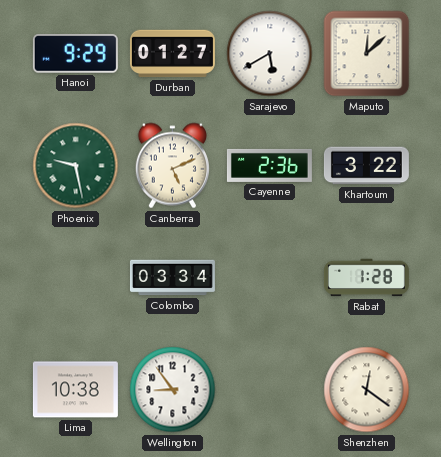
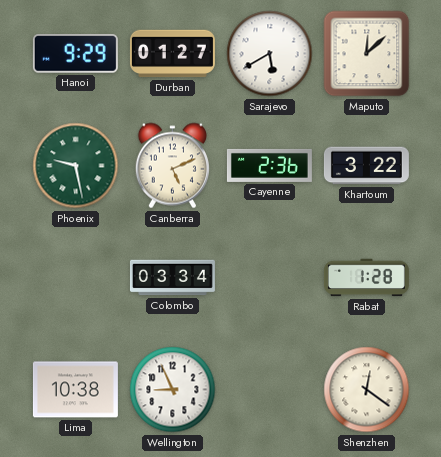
Wellington: 8:54 -> 8:56 (173, 390)
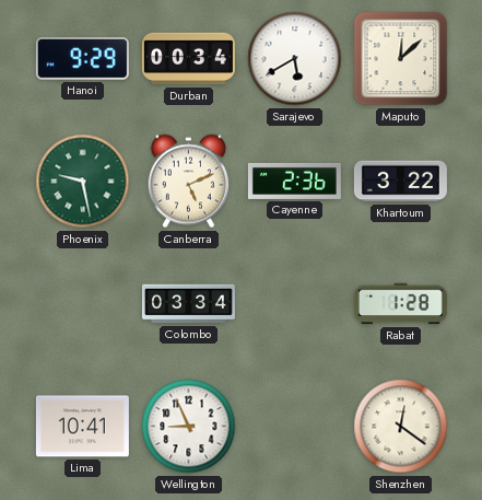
Durban: 01:27 -> 00:34 (188, 59)
Lima: 10:38 -> 10:41 (82, 427)
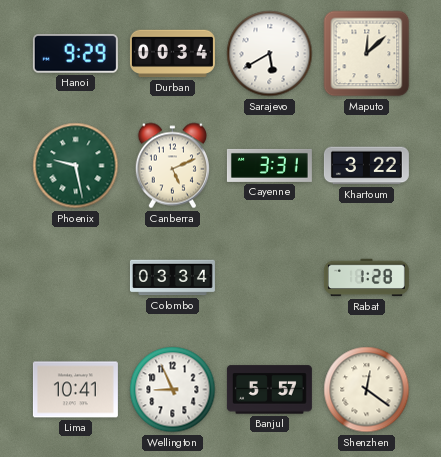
Cayenne: 2:36 -> 3:31 (269, 165)
Banjul: none -> 5:57 (269, 390)
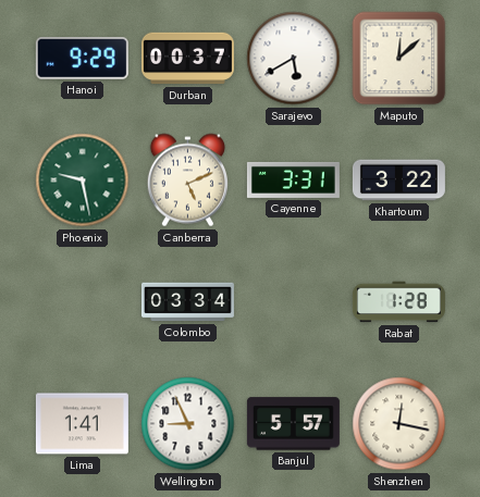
Durban: 00:34 -> 00:37 (187, 59)
Lima: 10:41 -> 1:41 (82, 424)
Shenzhen: 12:21 -> 12:17 (399, 424)
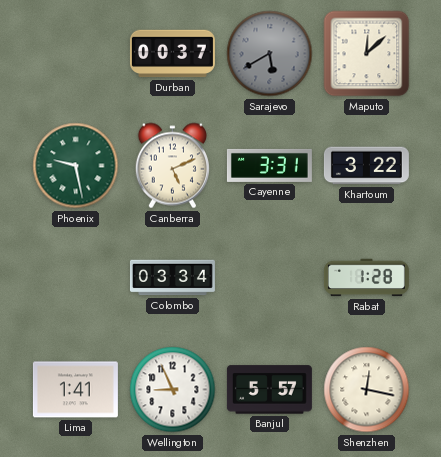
Hanoi: 9:29 -> none (82, 59)
Sarajevo dial: white -> grey (270, 54)
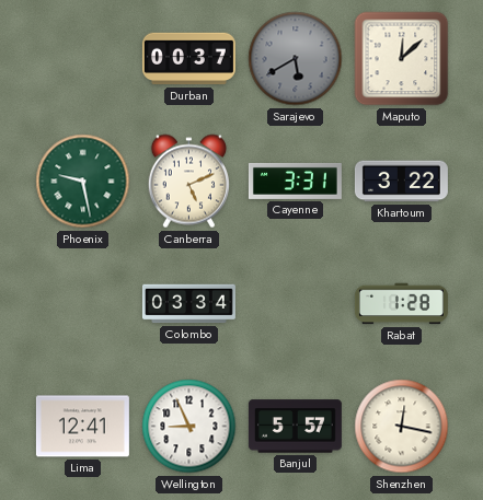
Lima: 1:41 -> 12:41 (82, 427)
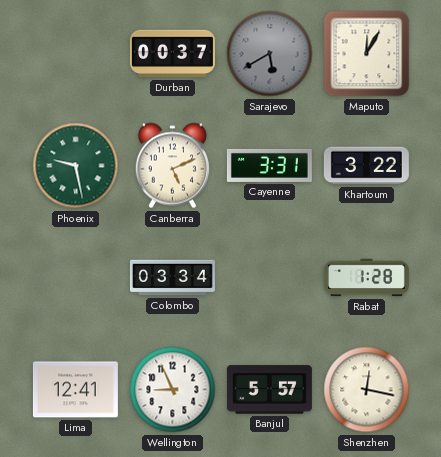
Maputo: 12:08 -> 12:05 (367, 54)
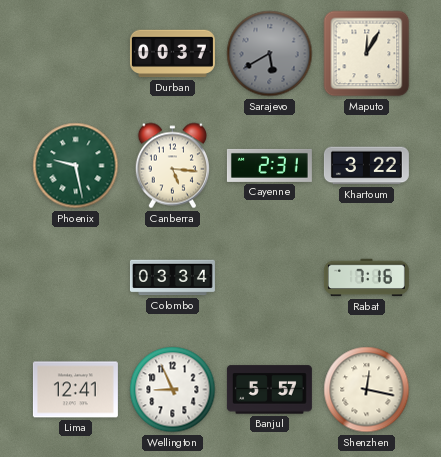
Canberra: 5:11 -> 5:16 (172, 166)
Cayenne: 3:31 -> 2:31 (269, 165)
Rabat: 1:28 -> 7:16 (366, 278)
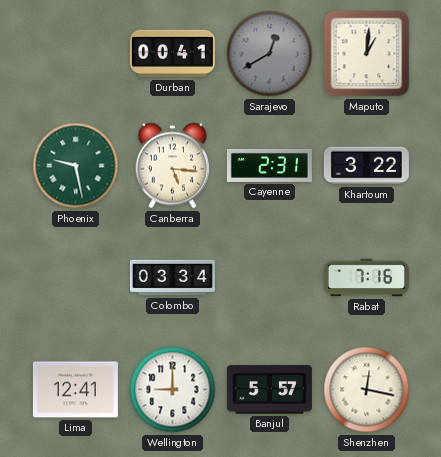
Durban: 00:37 -> 00:41 (172, 54)
Sarajevo: 5:40 -> 12:40 (270, 54)
Maputo: 12:05 -> 1:01 (367, 54)
Wellington: 8:56 -> 9:00 (173, 390)
